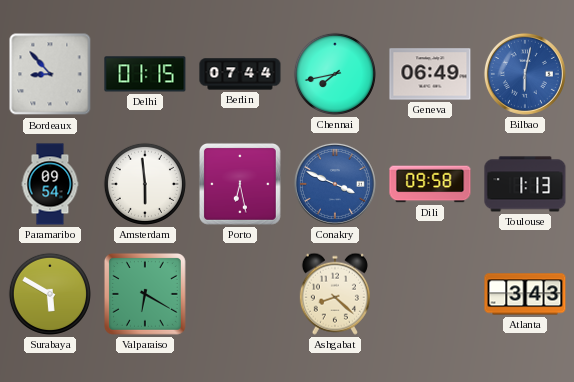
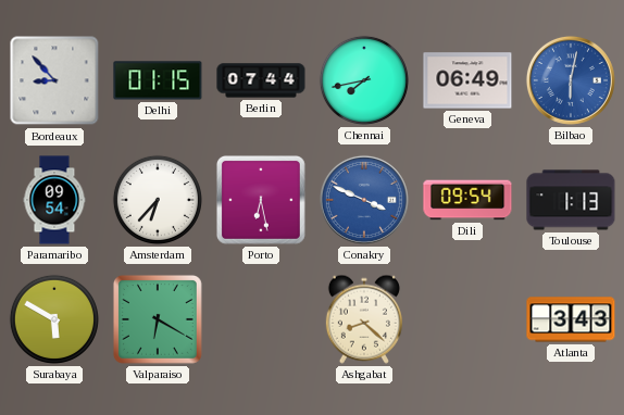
Amsterdam: 5:59 -> 6:37 (158, 200)
Dili: 09:58 -> 09:54 (467, 200)
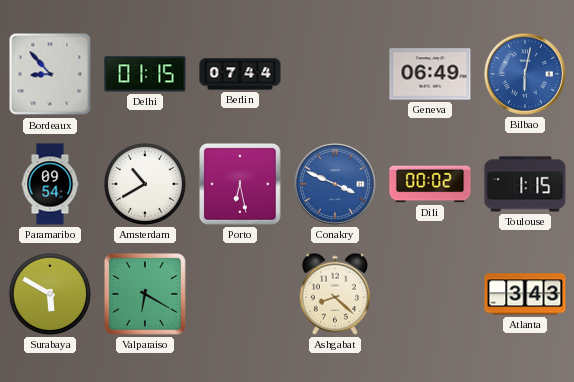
Chennai: 7:43 -> none (364, 80)
Amsterdam: 6:37 -> 10:40 (145, 184)
Dili: 09:54 -> 00:02 (430, 184)
Toulouse: 1:13 -> 1:15 (525, 184)
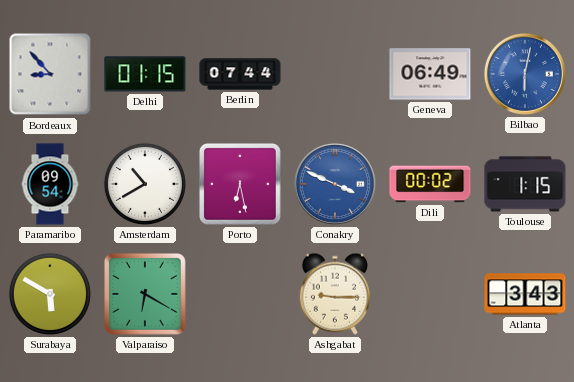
Ashgabat: 8:22 -> 9:15 (335, 294)
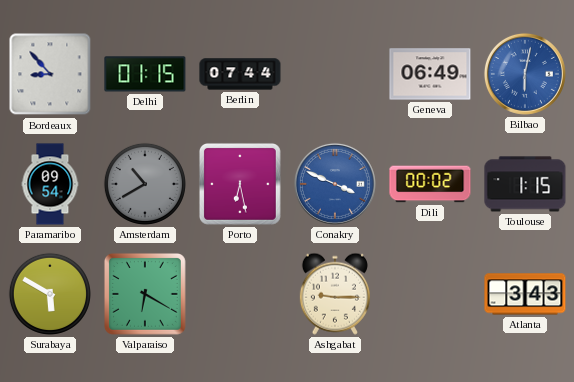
Amsterdam dial: white -> grey (145, 184)
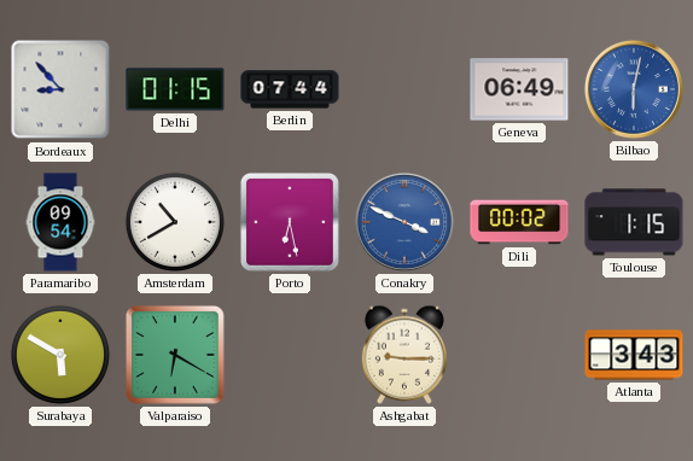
Amsterdam dial: grey -> white (175, 222)
